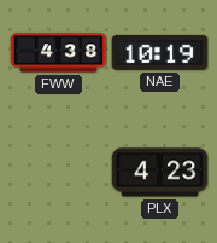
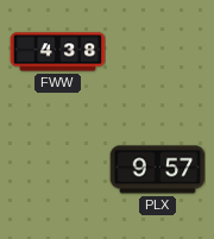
NAE: 10:19 -> none (159, 52)
PLX: 4:23 -> 9:57 (157, 170)
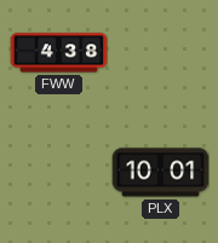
PLX: 9:57 -> 10:01 (160, 173)
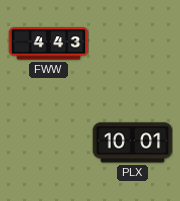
FWW: 4:38 -> 4:43 (48, 44)
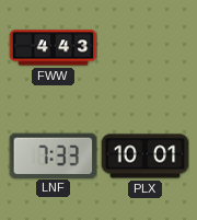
LNF: none -> 7:33 (53, 155)
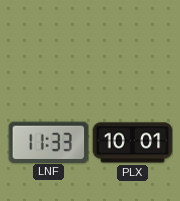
FWW: 4:43 -> none (53, 48)
LNF: 7:33 -> 11:33 (48, 142)
